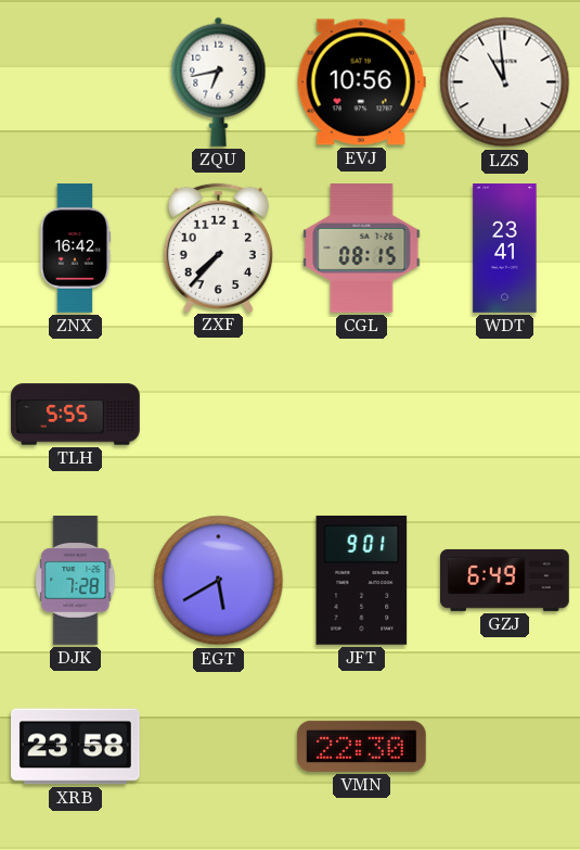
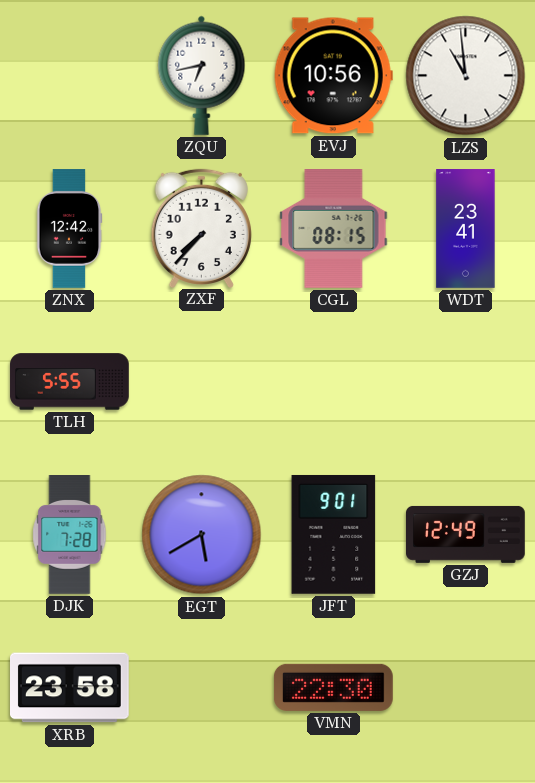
ZNX: 16:42 -> 12:42 (69, 229)
GZJ: 6:49 -> 12:49 (466, 534)
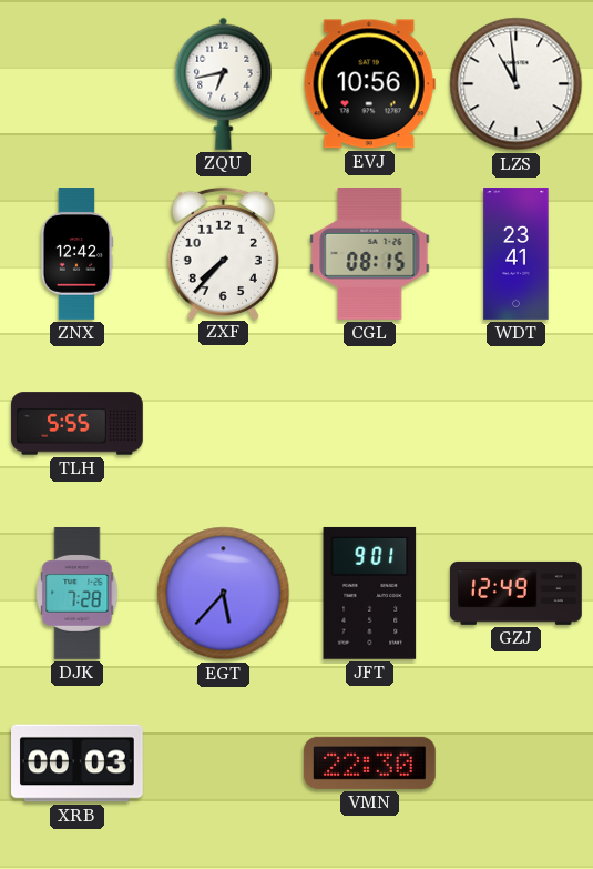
EGT: 5:40 -> 5:37 (224, 594)
XRB: 23:58 -> 00:03 (78, 764)
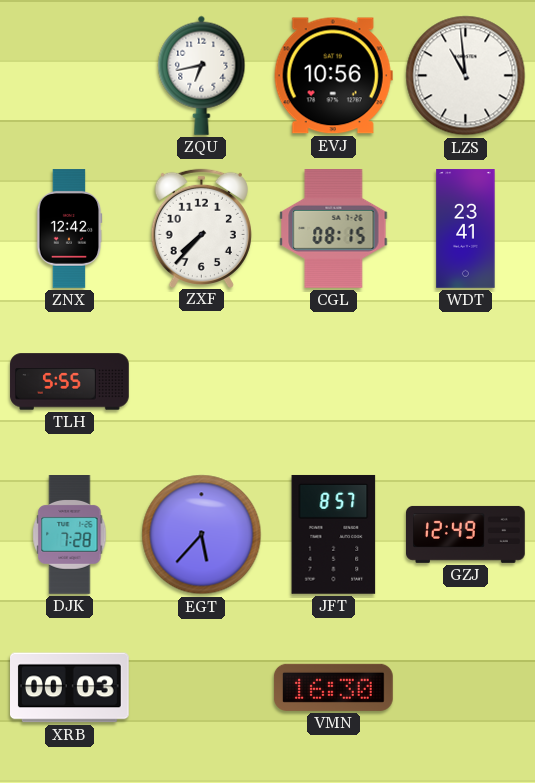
JFT: 9:01 -> 8:57 (334, 534)
VMN: 22:30 -> 16:30 (334, 687)
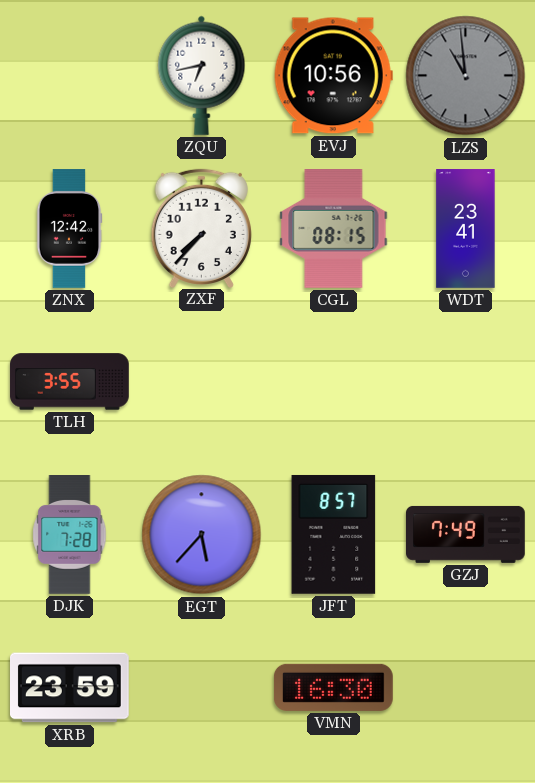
LZS dial: white -> grey (466, 76)
TLH: 5:55 -> 3:55 (70, 382)
GZJ: 12:49 -> 7:49 (466, 534)
XRB: 00:03 -> 23:59 (70, 688)
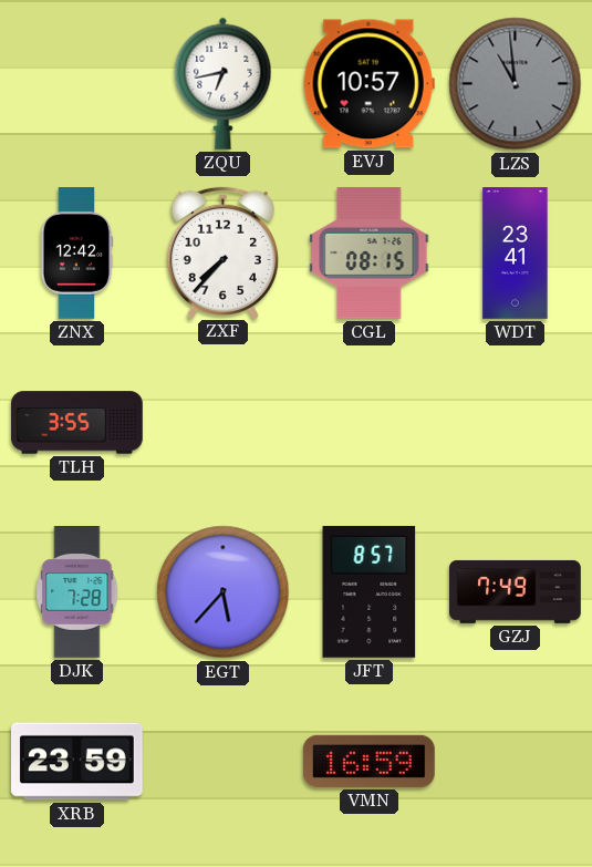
EVJ: 10:56 -> 10:57 (368, 84)
VMN: 16:30 -> 16:59 (370, 761)
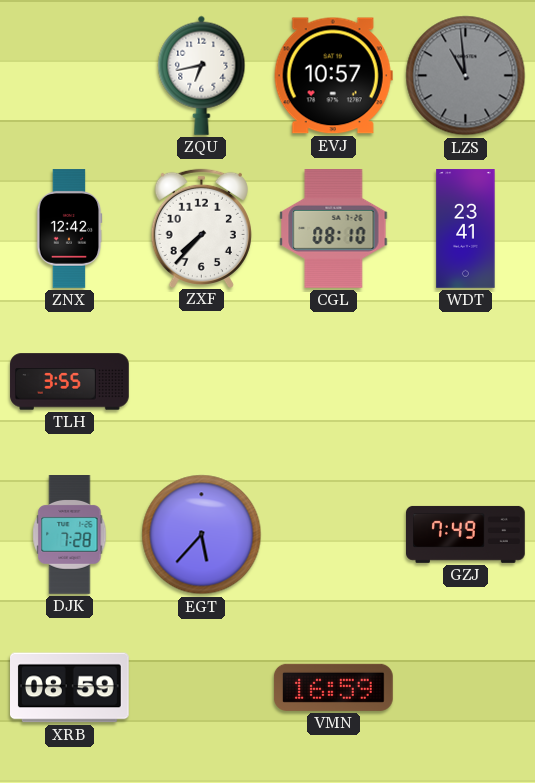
CGL: 08:15 -> 08:10 (334, 229)
JFT: 8:57 -> none (370, 591)
XRB: 23:59 -> 08:59 (70, 688)
